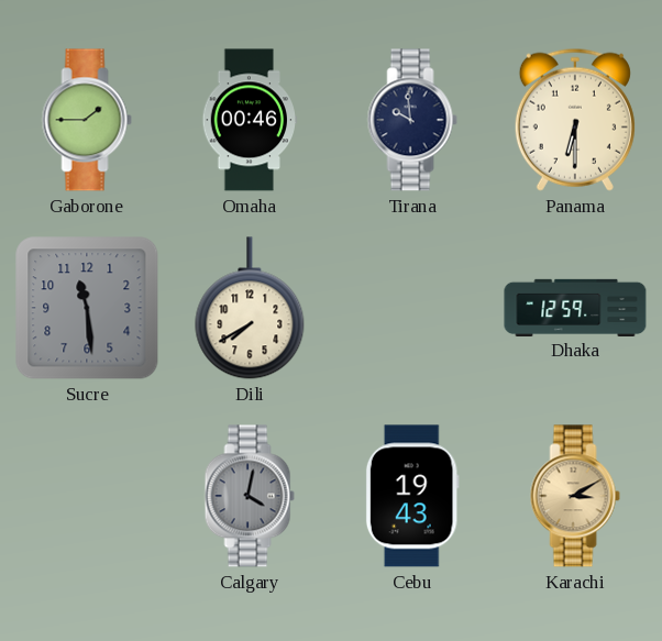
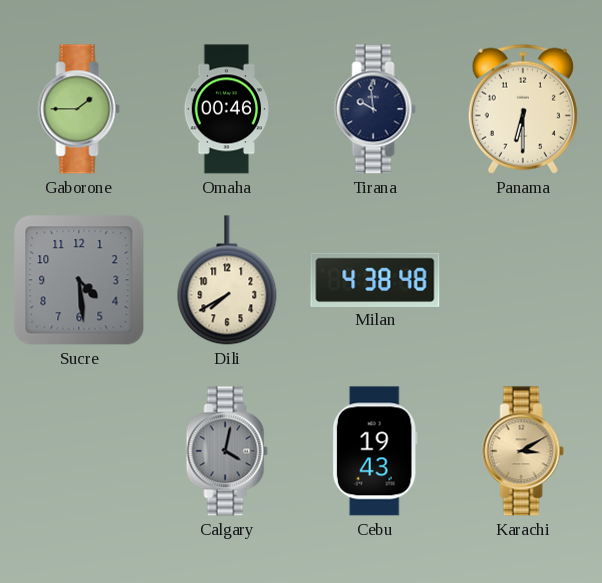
Sucre: 11:29 -> 4:29 (79, 280)
Milan: none -> 4:38 (375, 279)
Dhaka: 12:59 -> none (575, 307)
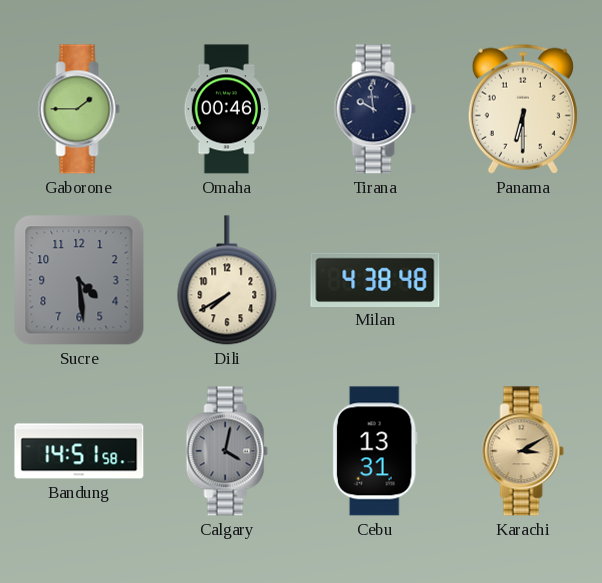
Bandung: none -> 14:51 (79, 451)
Cebu: 19:43 -> 13:31 (375, 451)
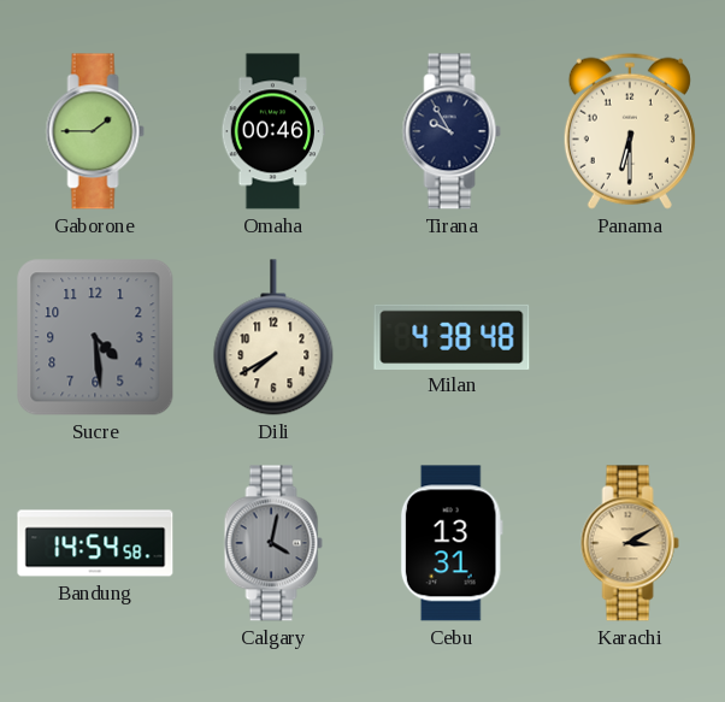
Tirana: 9:59 -> 9:55 (452, 131)
Bandung: 14:51 -> 14:54 (95, 543)
